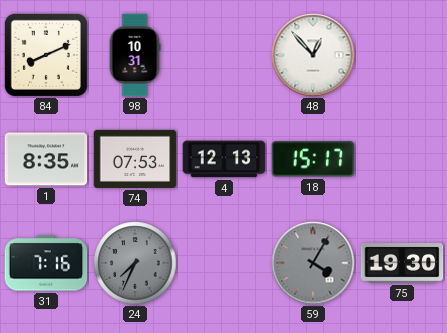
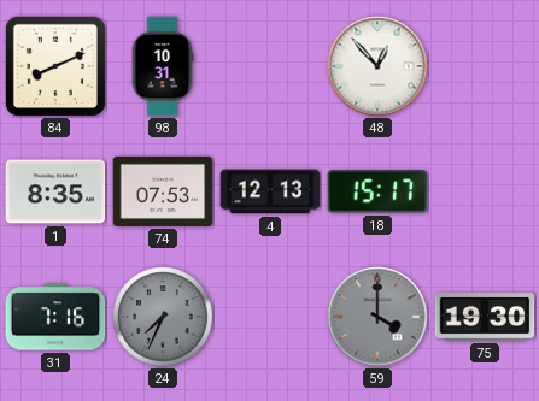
59: 4:05 -> 4:00 (377, 317)
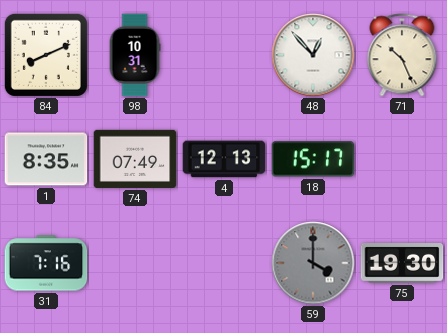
71: none -> 10:26 (402, 55)
74: 07:53 -> 07:49 (135, 159)
24: 7:34 -> none (163, 317)
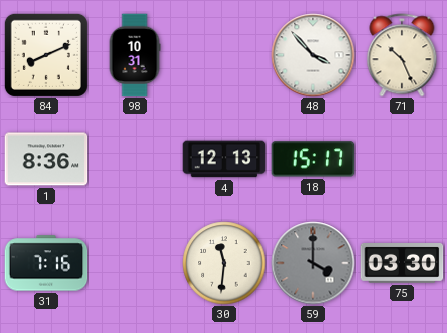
48: 12:53 -> 3:53 (313, 55)
1: 8:35 -> 8:36 (46, 159)
74: 07:49 -> none (135, 159)
30: none -> 11:31 (224, 263)
75: 19:30 -> 03:30 (402, 264)
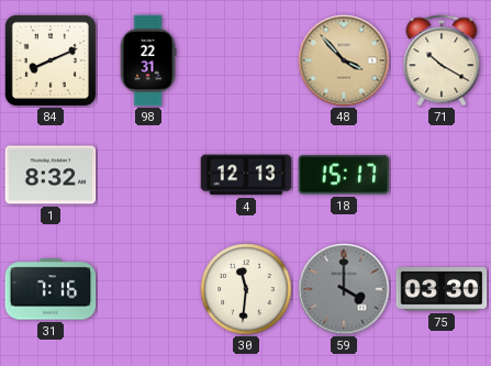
98: 10:31 -> 22:31 (148, 60)
48 dial: white -> champagne (344, 60)
71: 10:26 -> 10:20 (442, 60)
1: 8:36 -> 8:32 (51, 175)
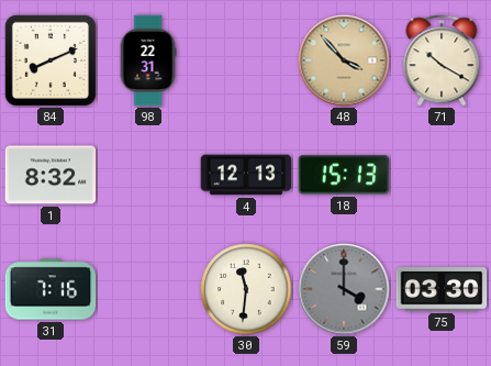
18: 15:17 -> 15:13 (344, 175)
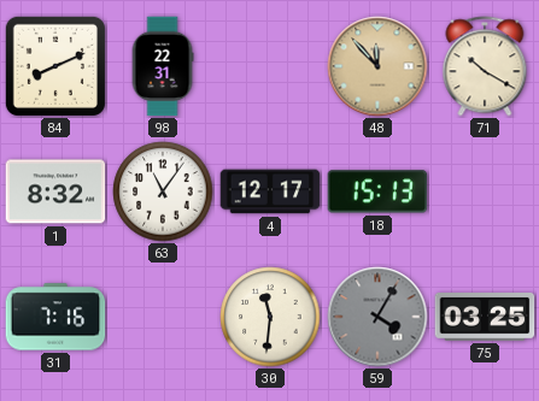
48: 3:53 -> 11:53 (377, 66)
63: none -> 11:06 (163, 191)
4: 12:13 -> 12:17 (270, 191)
59: 4:00 -> 4:05 (377, 317)
75: 03:30 -> 03:25 (485, 318)
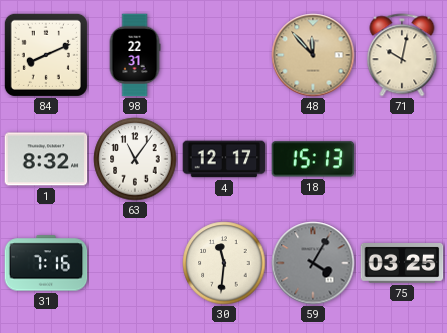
71: 10:20 -> 10:02 (402, 55)
